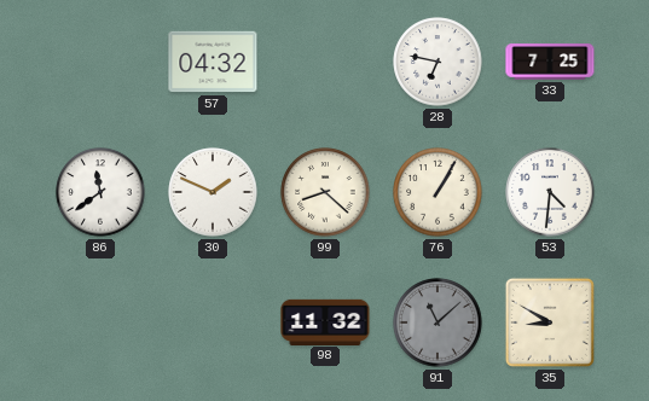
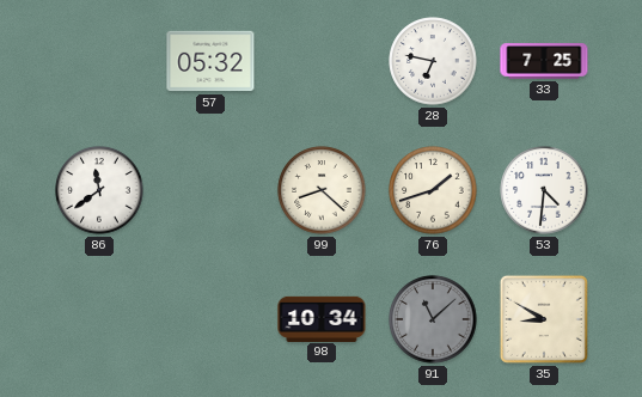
57: 04:32 -> 05:32 (210, 61)
30: 1:49 -> none (213, 192)
76: 1:05 -> 1:42 (433, 190)
98: 11:32 -> 10:34 (322, 318)
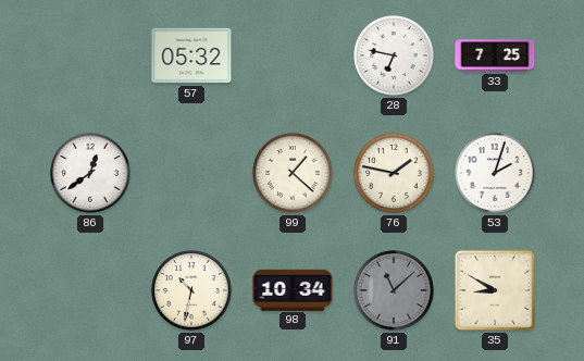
86: 11:39 -> 12:39 (90, 173)
99: 8:22 -> 1:22 (293, 173)
76: 1:42 -> 1:47 (394, 173)
53: 4:31 -> 2:03 (495, 173)
97: none -> 10:32 (191, 290)
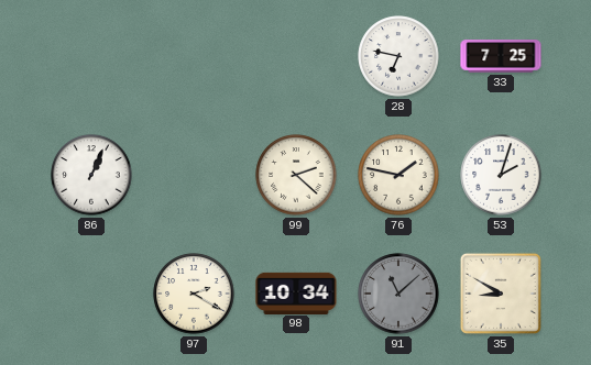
57: 05:32 -> none (191, 55)
86: 12:39 -> 1:04 (91, 175)
99: 1:22 -> 2:22 (296, 175)
97: 10:32 -> 2:20 (194, 294)
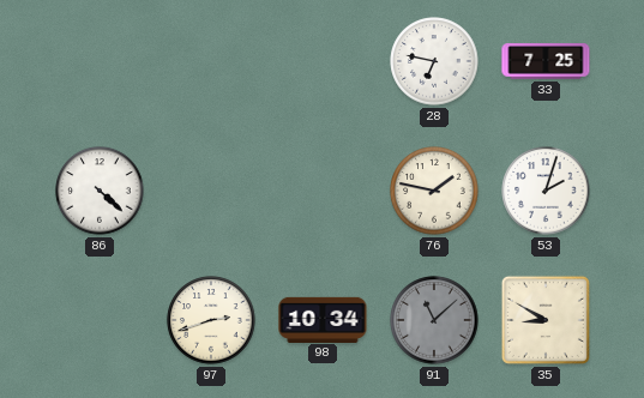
86: 1:04 -> 4:22 (100, 191)
99: 2:22 -> none (296, 175)
97: 2:20 -> 2:42 (211, 320)
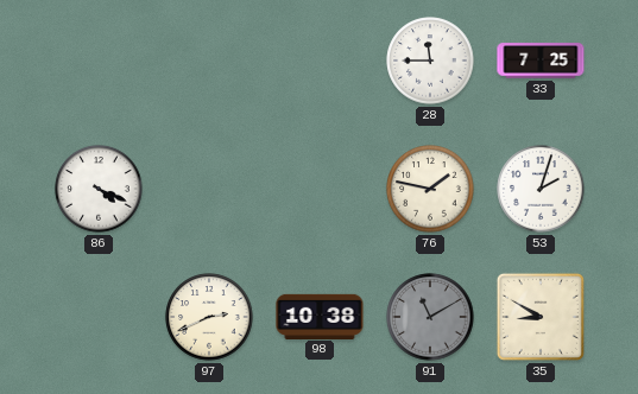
28: 6:47 -> 11:45 (430, 61)
86: 4:22 -> 4:19 (99, 189)
97: 2:42 -> 2:41 (209, 317)
98: 10:34 -> 10:38 (320, 316)
91: 11:08 -> 11:10 (430, 317)
